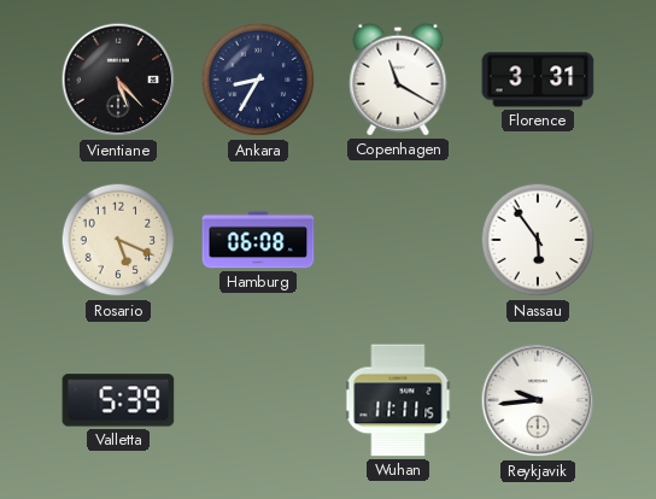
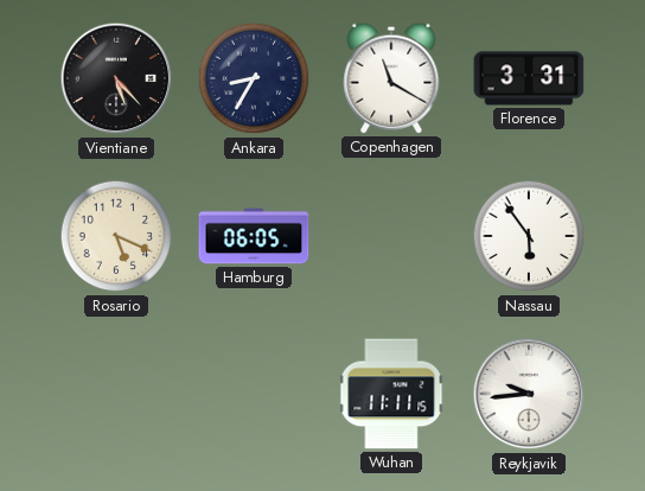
Hamburg: 06:08 -> 06:05 (254, 236)
Valletta: 5:39 -> none (118, 400)
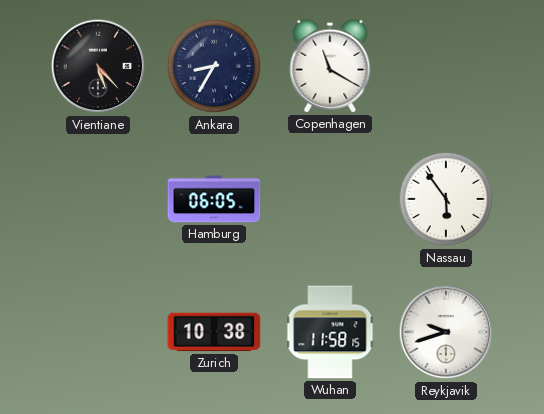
Florence: 3:31 -> none (529, 78)
Rosario: 5:19 -> none (116, 236)
Zurich: none -> 10:38 (214, 332)
Wuhan: 11:11 -> 11:58 (330, 332)
Reykjavik: 9:44 -> 9:42 (446, 332)
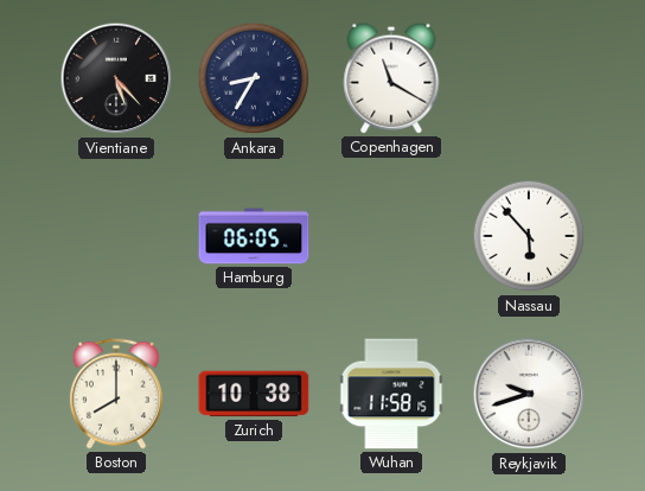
Nassau: 5:54 -> 5:53 (529, 236)
Boston: none -> 8:00 (116, 394)
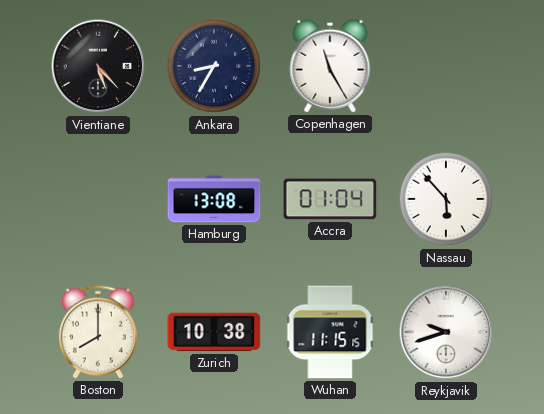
Copenhagen: 11:20 -> 11:25 (330, 66)
Hamburg: 06:05 -> 13:08 (214, 199)
Accra: none -> 01:04 (330, 199)
Wuhan: 11:58 -> 11:15 (330, 332)
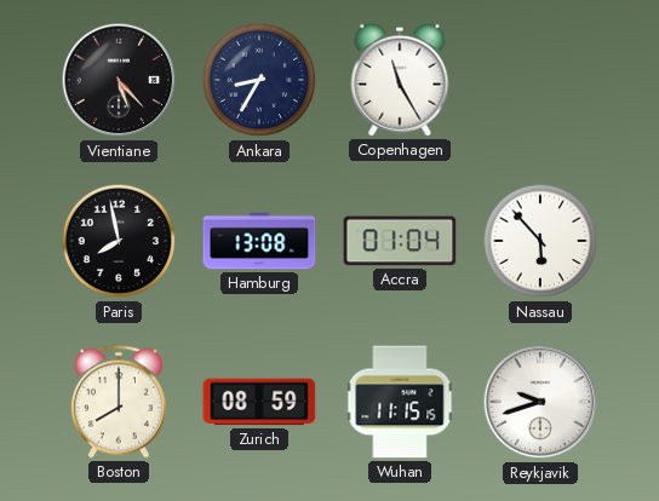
Paris: none -> 7:58 (119, 241)
Zurich: 10:38 -> 08:59 (259, 402)
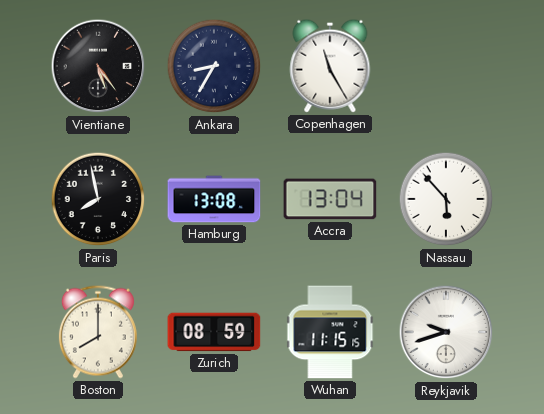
Vientiane: 5:23 -> 5:24 (98, 66)
Accra: 01:04 -> 13:04 (330, 199)
